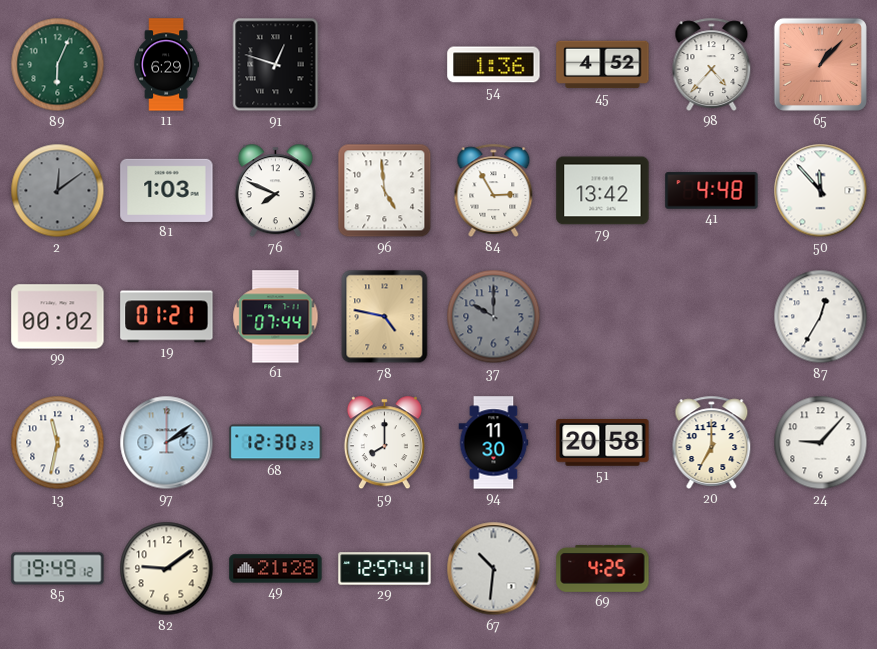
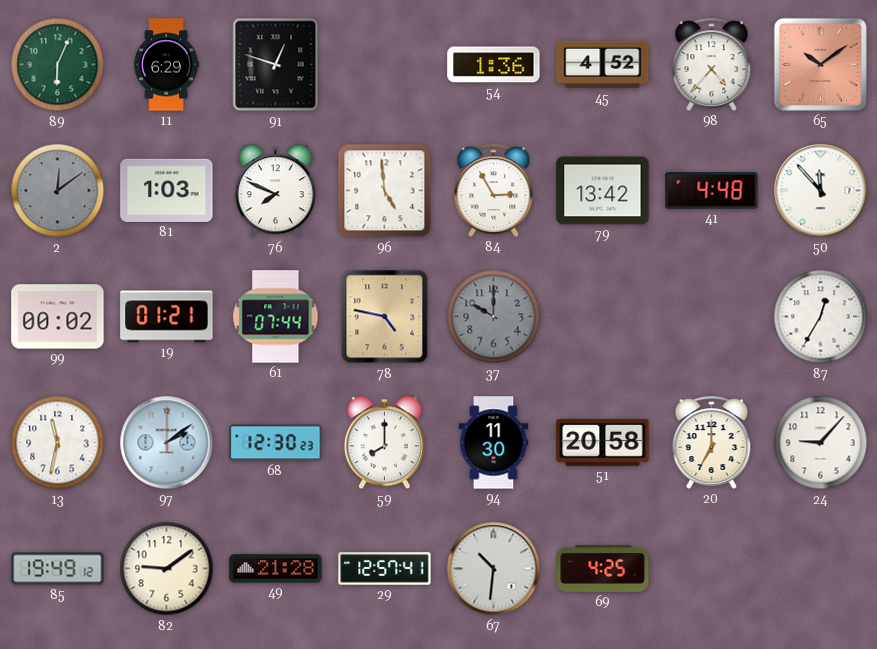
65: 1:07 -> 10:09 (820, 64)
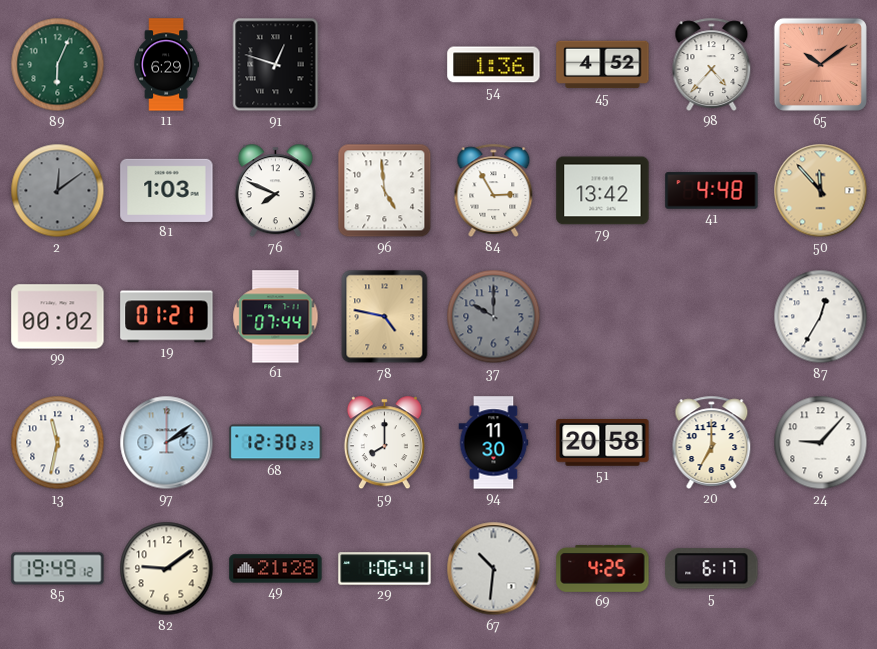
50 dial: white -> champagne (821, 191)
29: 12:57 -> 1:06 (385, 569)
5: none -> 6:17 (712, 569)
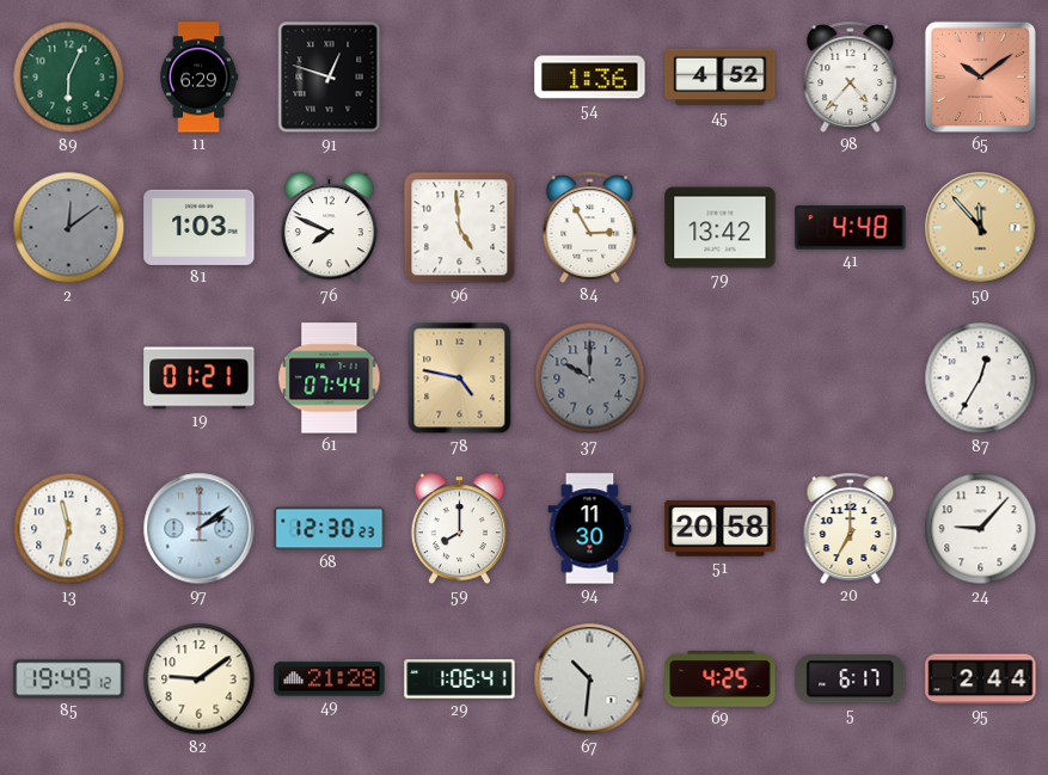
99: 00:02 -> none (58, 317)
95: none -> 2:44 (981, 679)
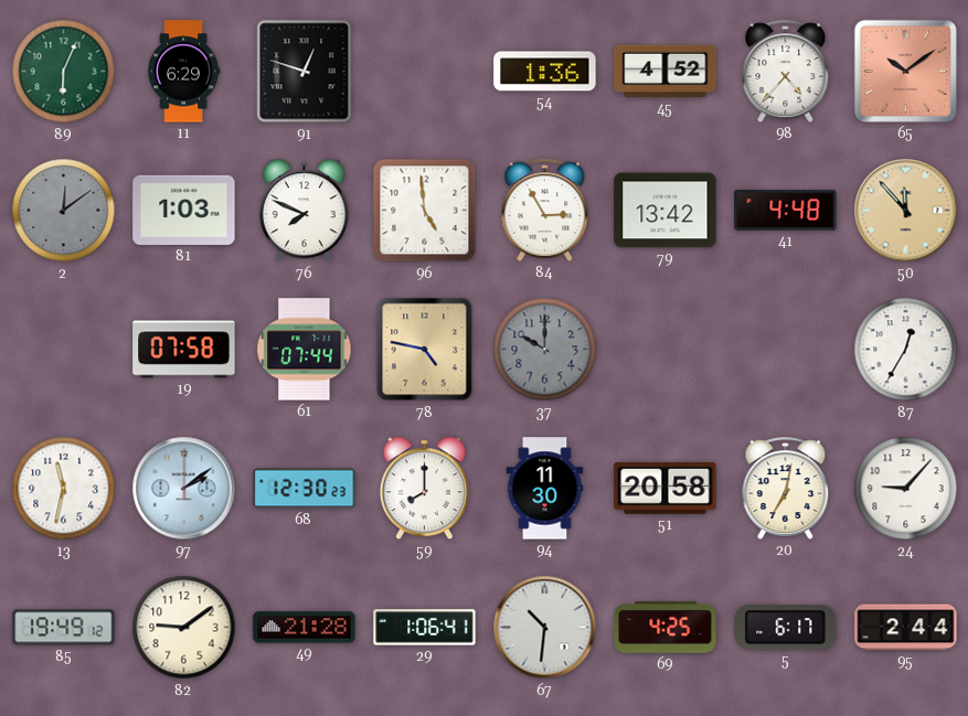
19: 01:21 -> 07:58 (184, 350)
20: 7:00 -> 7:02 (786, 488)
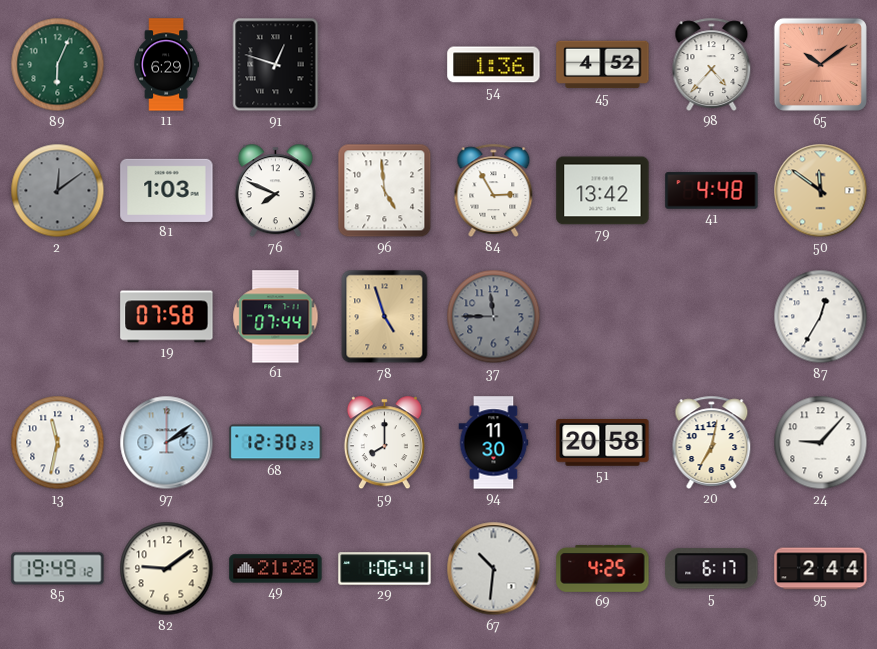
50: 11:53 -> 11:51 (821, 191)
78: 4:47 -> 4:57 (385, 317)
37: 10:00 -> 11:45 (494, 317)
